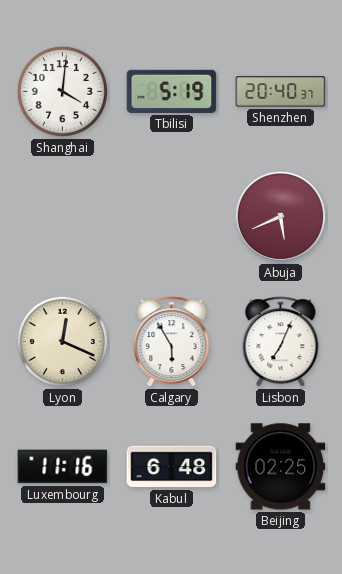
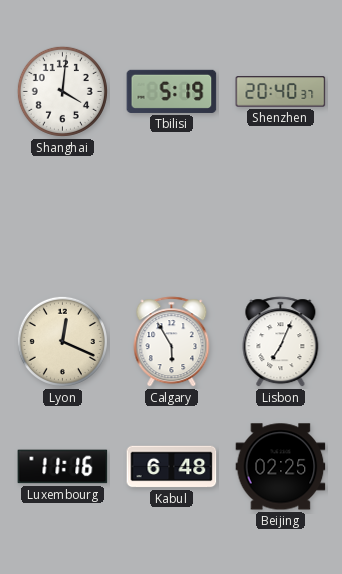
Abuja: 5:41 -> none (280, 216)
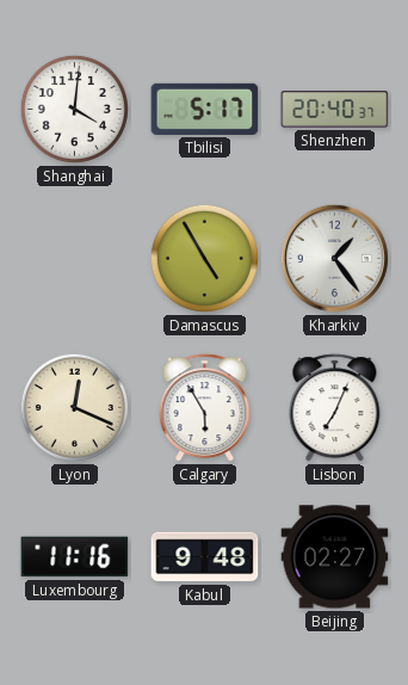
Tbilisi: 5:19 -> 5:17 (205, 109)
Damascus: none -> 4:55 (204, 258)
Kharkiv: none -> 1:24 (334, 258)
Kabul: 6:48 -> 9:48 (205, 557)
Beijing: 02:25 -> 02:27 (335, 557)
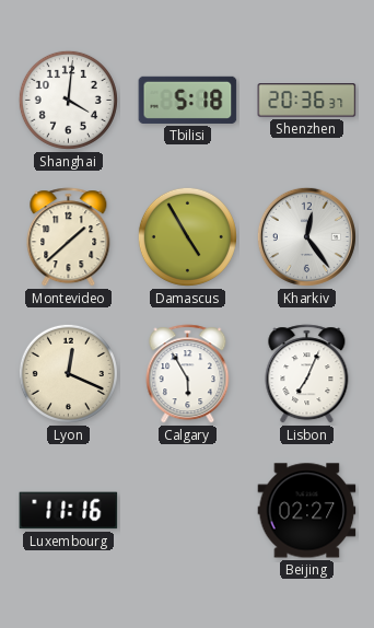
Tbilisi: 5:17 -> 5:18 (188, 100)
Shenzhen: 20:40 -> 20:36 (307, 101)
Montevideo: none -> 1:38 (69, 237)
Kharkiv: 1:24 -> 12:24 (306, 236)
Kabul: 9:48 -> none (205, 557)
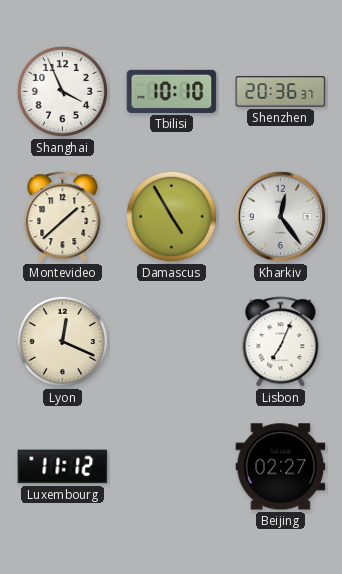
Shanghai: 4:01 -> 3:56 (62, 91)
Tbilisi: 5:18 -> 10:10 (172, 91)
Calgary: 5:55 -> none (188, 374)
Luxembourg: 11:16 -> 11:12 (63, 467)
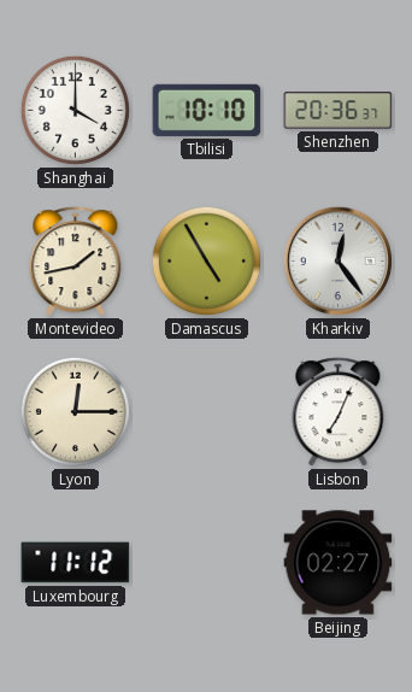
Shanghai: 3:56 -> 4:00 (75, 110)
Montevideo: 1:38 -> 1:43 (76, 262)
Lyon: 12:19 -> 12:15 (75, 411)
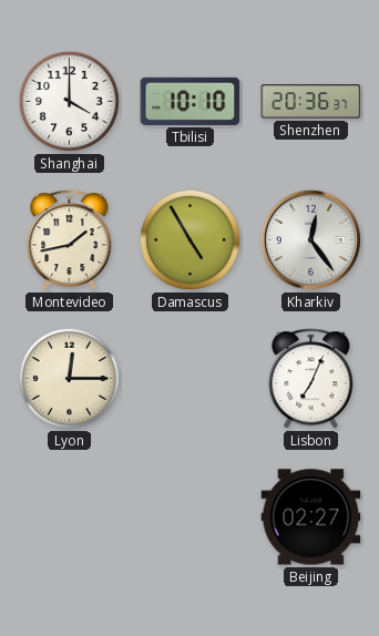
Luxembourg: 11:12 -> none (76, 563)
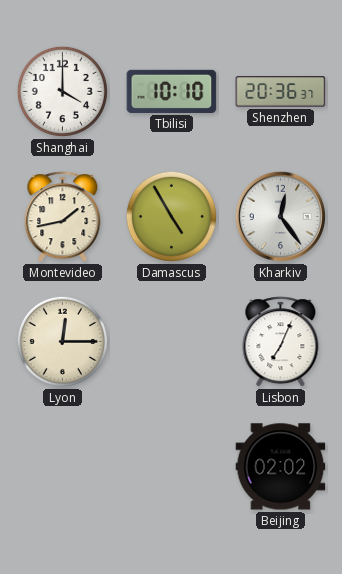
Beijing: 02:27 -> 02:02 (281, 467)
